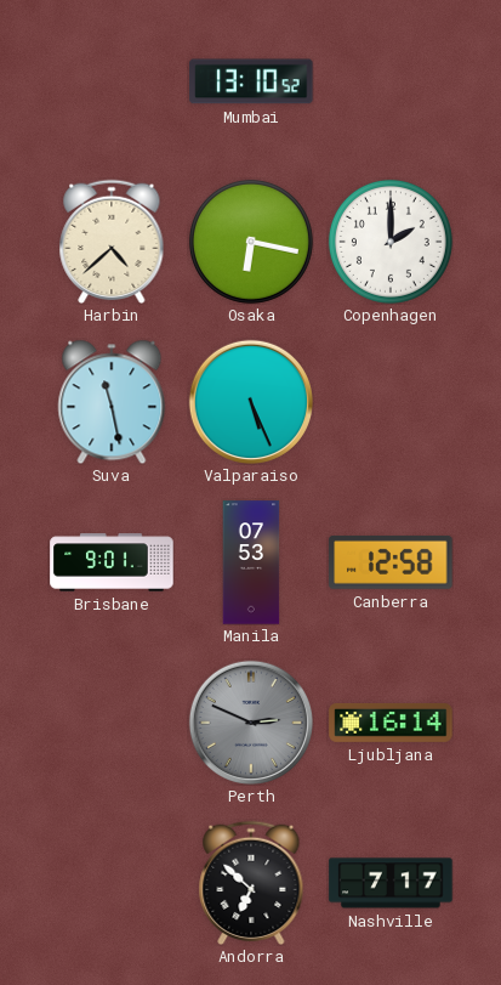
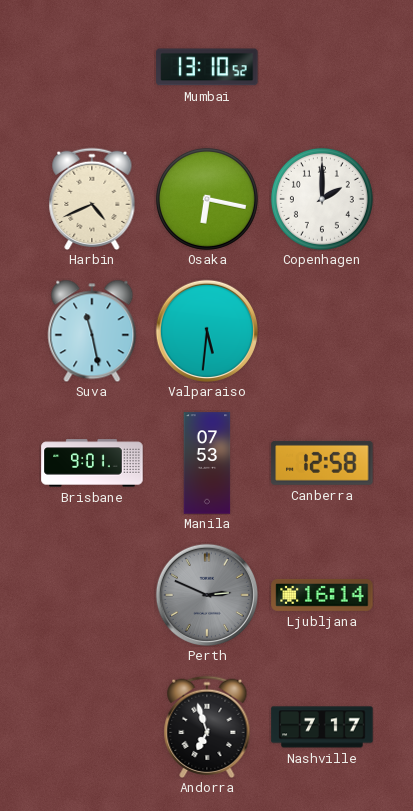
Harbin: 4:38 -> 4:41 (92, 198)
Valparaiso: 5:26 -> 5:31 (207, 331)
Andorra: 6:52 -> 6:57 (207, 726)
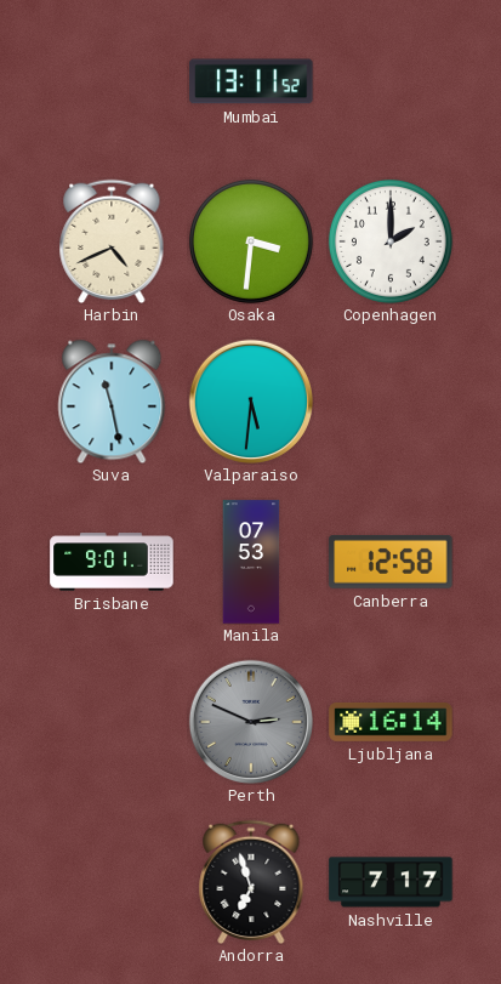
Mumbai: 13:10 -> 13:11 (251, 81)
Osaka: 6:17 -> 3:31 (251, 241)
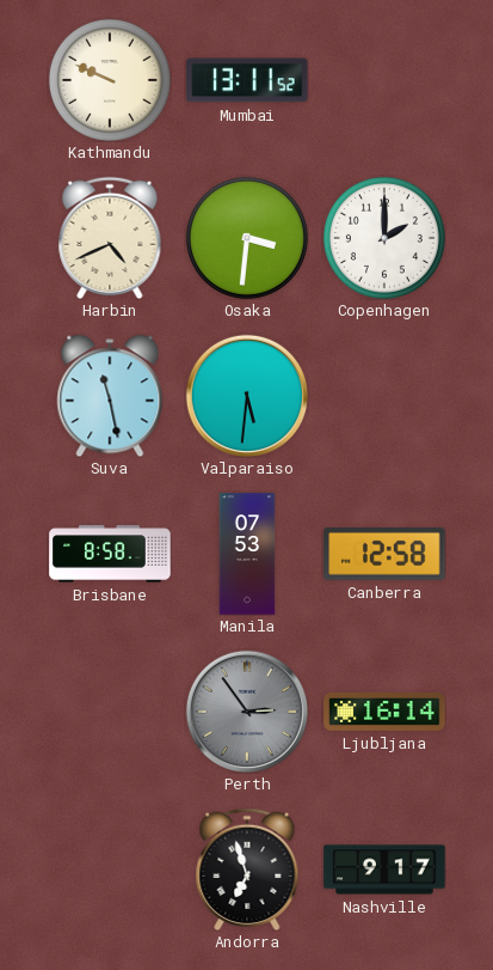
Kathmandu: none -> 9:49 (110, 80)
Brisbane: 9:01 -> 8:58 (110, 554)
Perth: 2:49 -> 2:54 (247, 712)
Nashville: 7:17 -> 9:17 (384, 870)
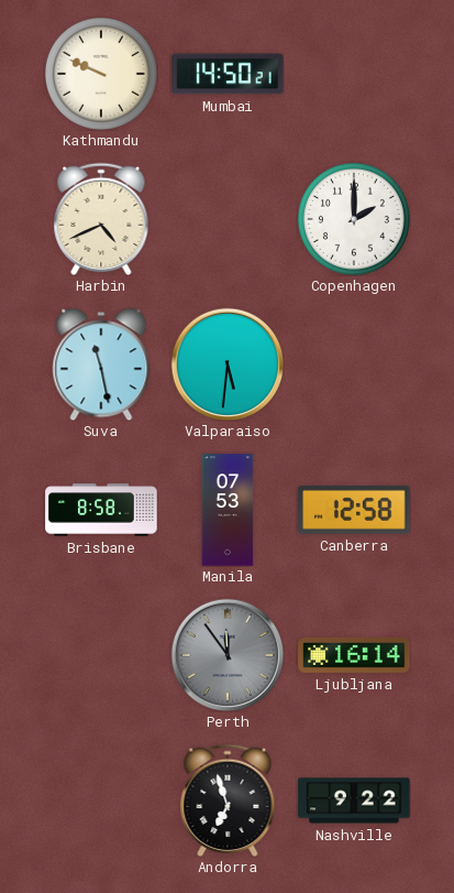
Mumbai: 13:11 -> 14:50 (228, 74)
Osaka: 3:31 -> none (247, 238)
Perth: 2:54 -> 11:54 (228, 655)
Nashville: 9:17 -> 9:22 (354, 801)
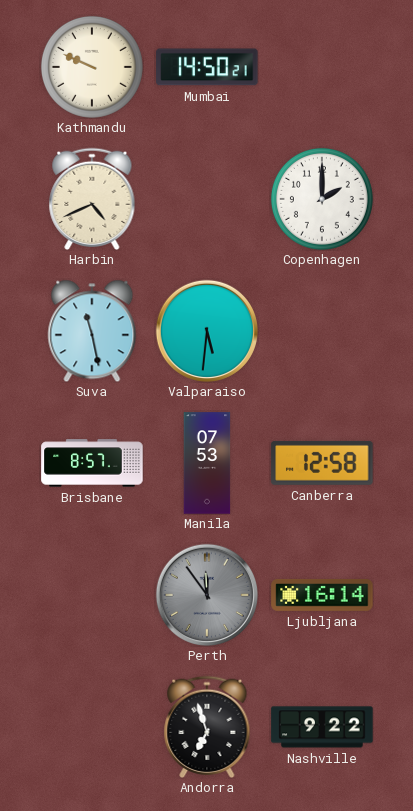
Brisbane: 8:58 -> 8:57 (92, 463)
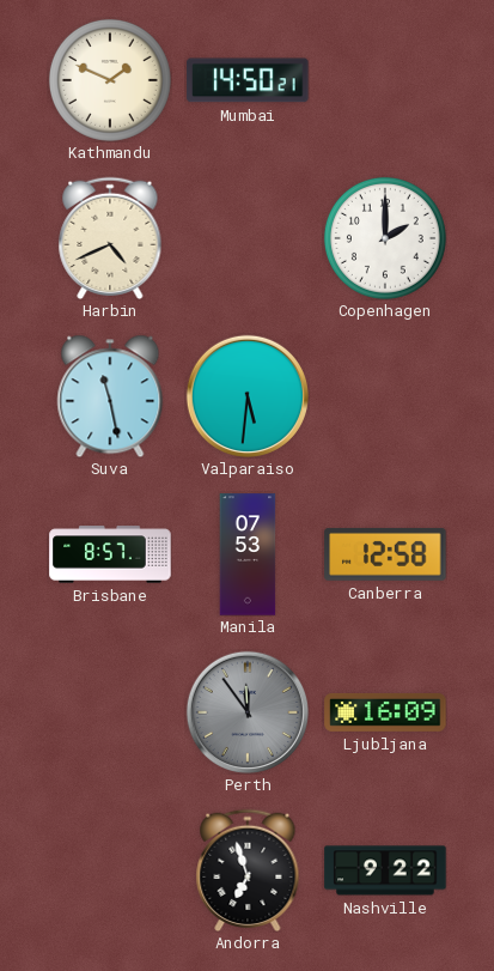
Kathmandu: 9:49 -> 1:49 (110, 80)
Ljubljana: 16:14 -> 16:09 (385, 712)
